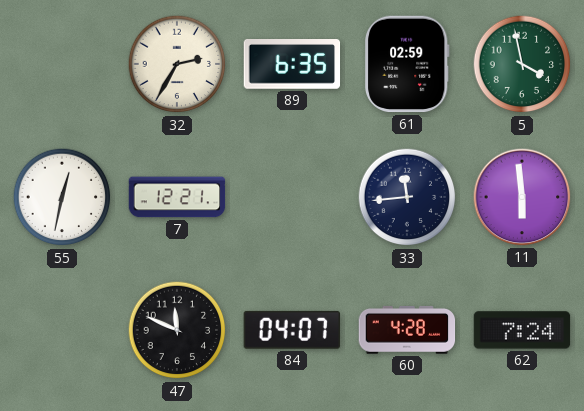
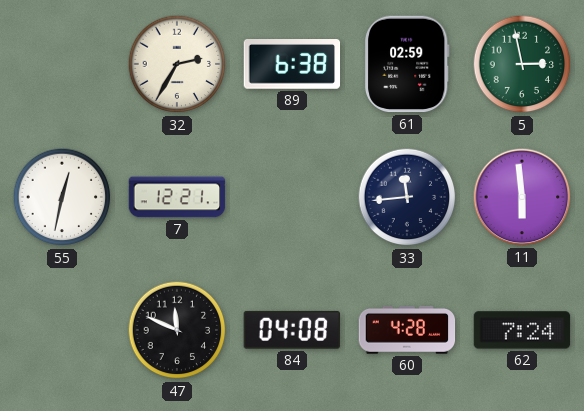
89: 6:35 -> 6:38 (292, 65)
5: 3:58 -> 2:58 (522, 64)
84: 04:07 -> 04:08 (292, 330)
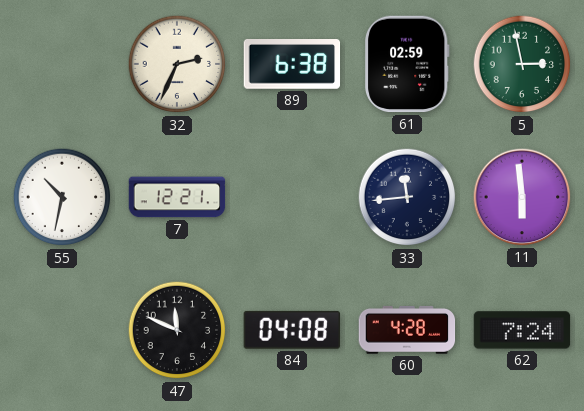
32: 2:35 -> 2:34 (177, 64)
55: 12:32 -> 10:32 (62, 197)
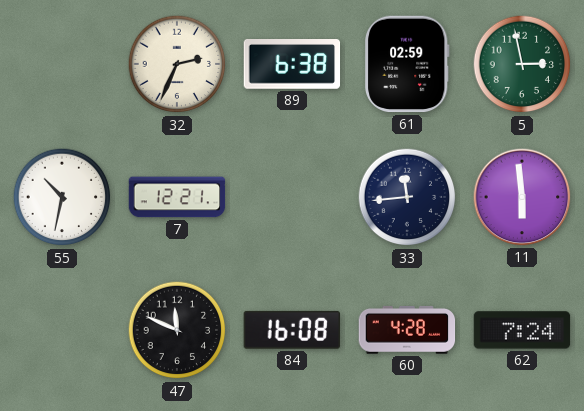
84: 04:08 -> 16:08 (292, 330)
